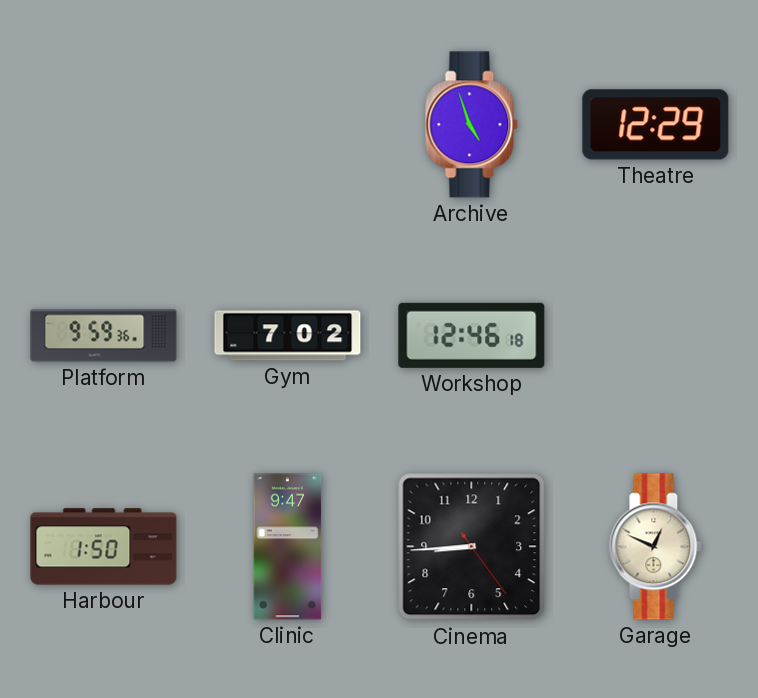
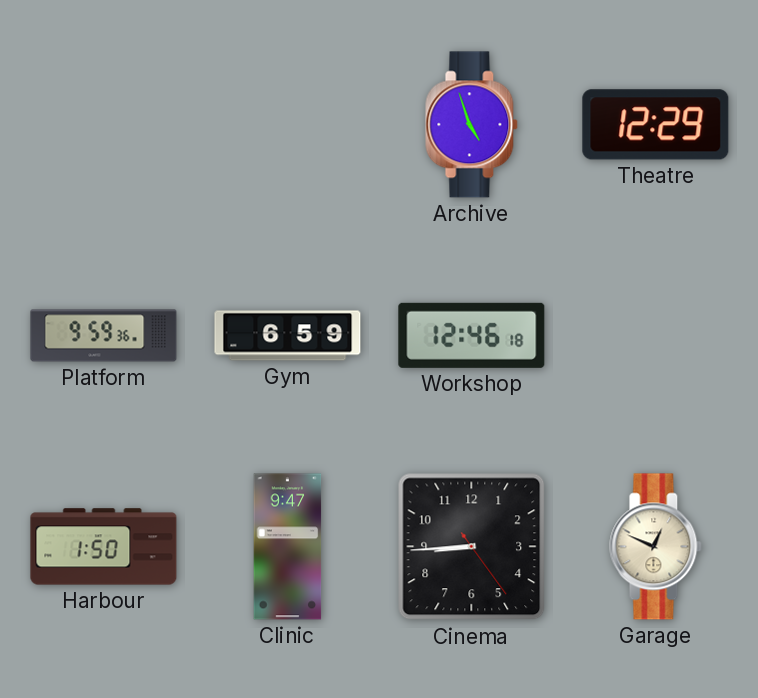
Gym: 7:02 -> 6:59 (288, 336)
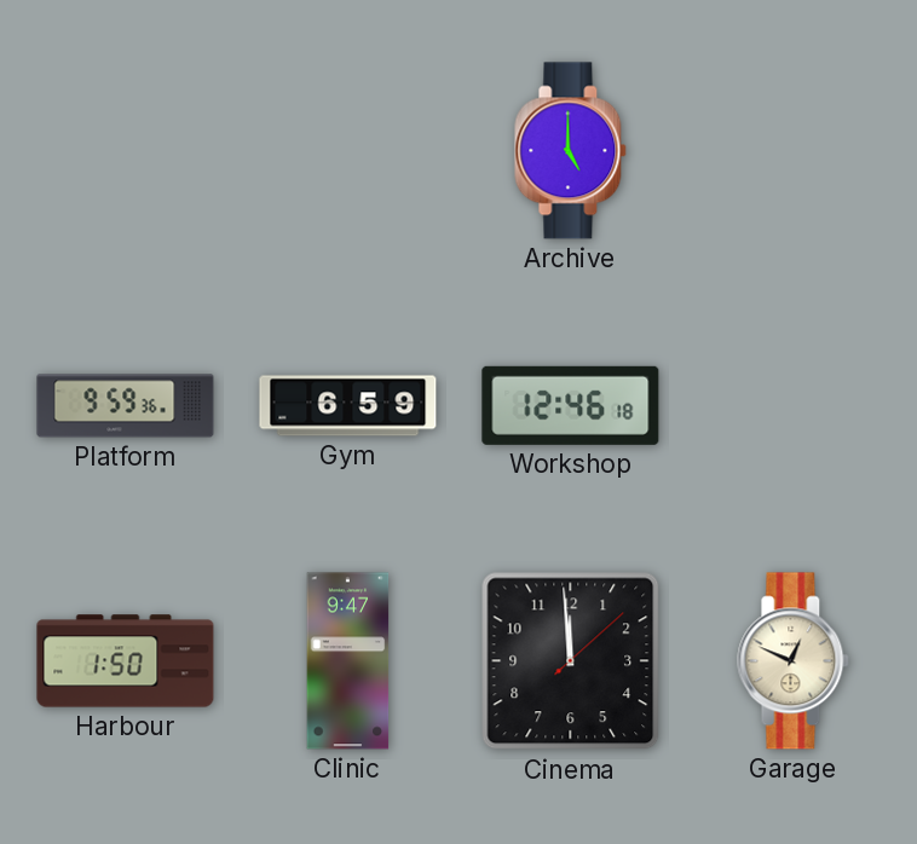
Archive: 4:57 -> 5:00 (571, 151)
Theatre: 12:29 -> none (656, 125)
Cinema: 8:44 -> 11:59 (571, 661)
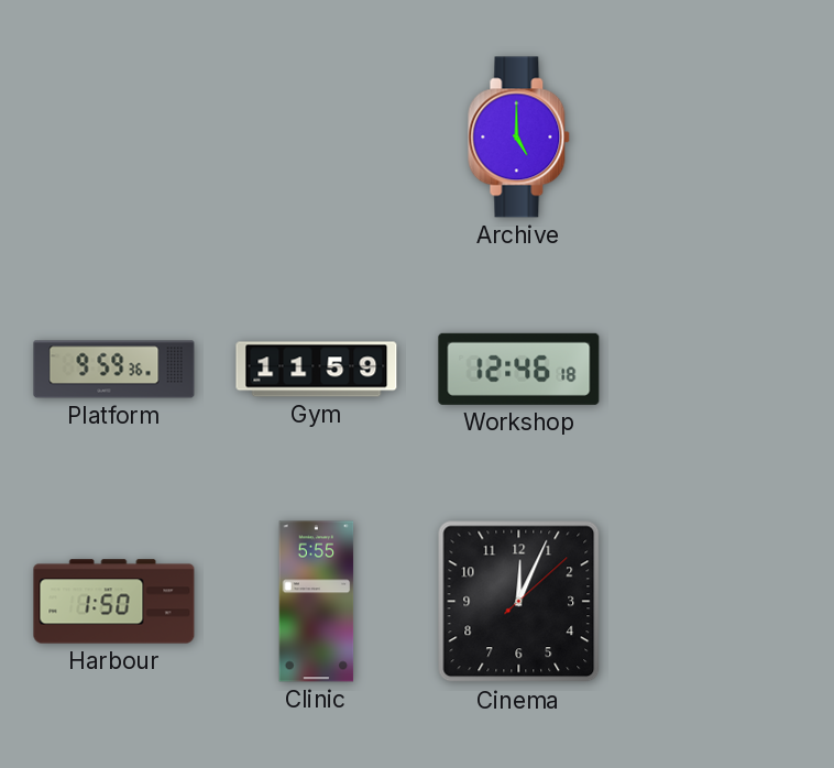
Gym: 6:59 -> 11:59 (317, 370)
Clinic: 9:47 -> 5:55 (317, 602)
Cinema: 11:59 -> 12:04 (519, 602)
Garage: 12:49 -> none (794, 661)
